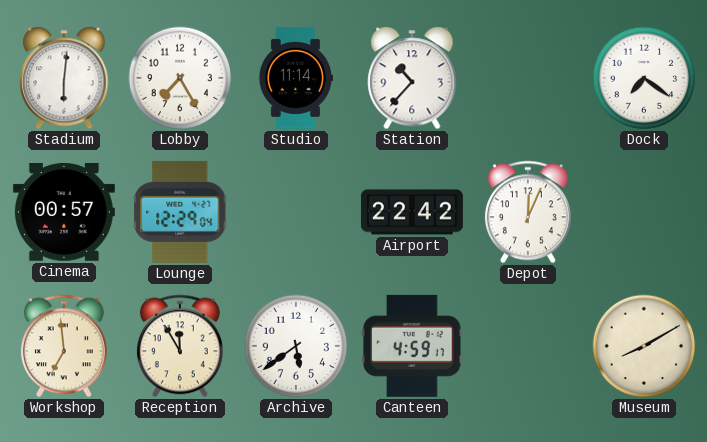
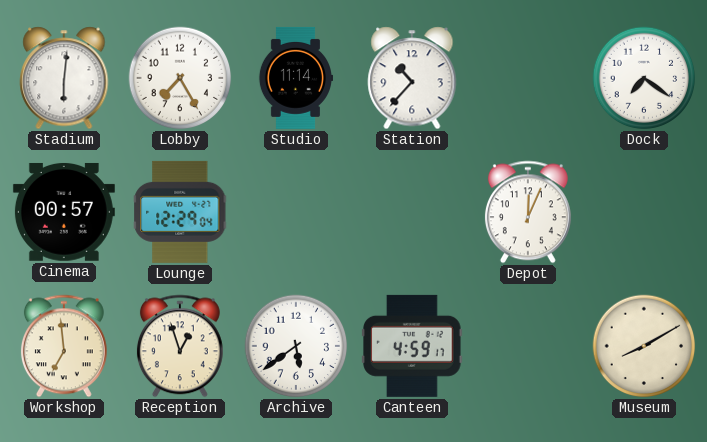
Airport: 22:42 -> none (412, 212)
Reception: 11:55 -> 12:57 (180, 346)
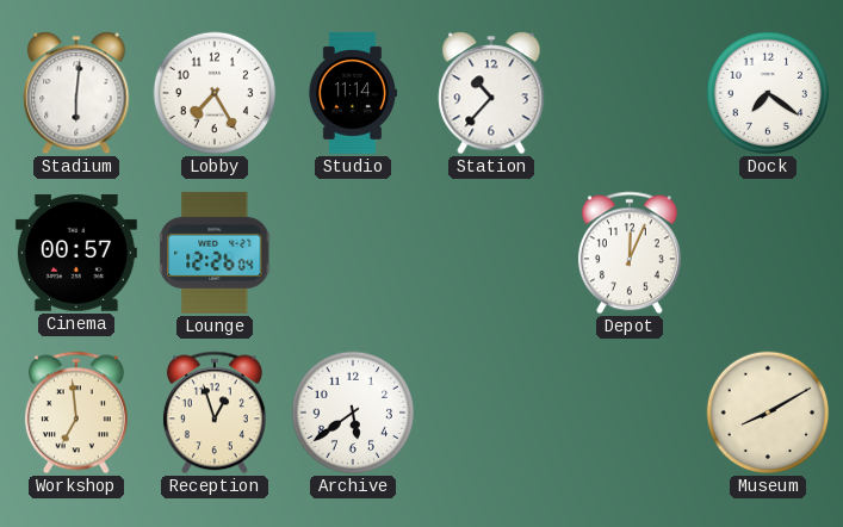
Lounge: 12:29 -> 12:26 (216, 253)
Canteen: 4:59 -> none (412, 346)
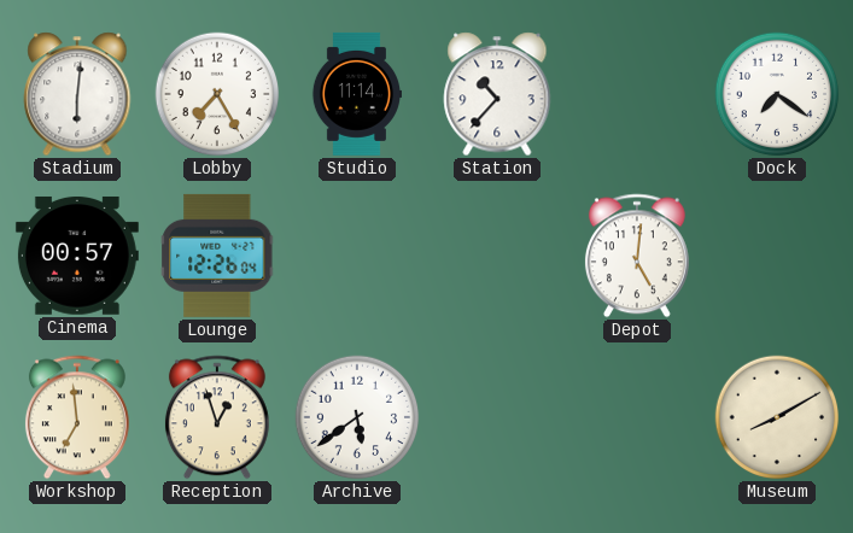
Depot: 12:04 -> 5:01 (637, 256)
